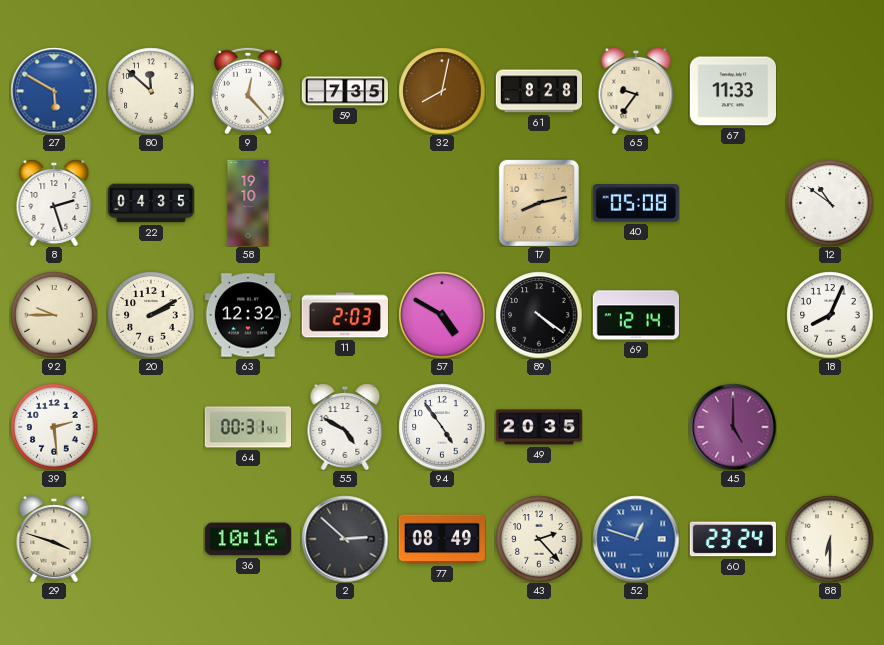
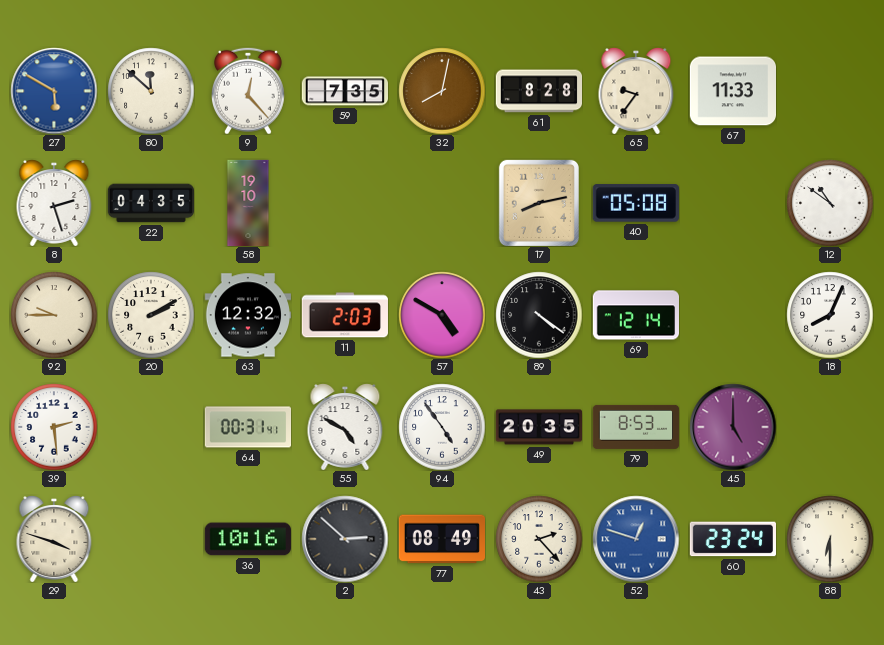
79: none -> 8:53 (636, 427)
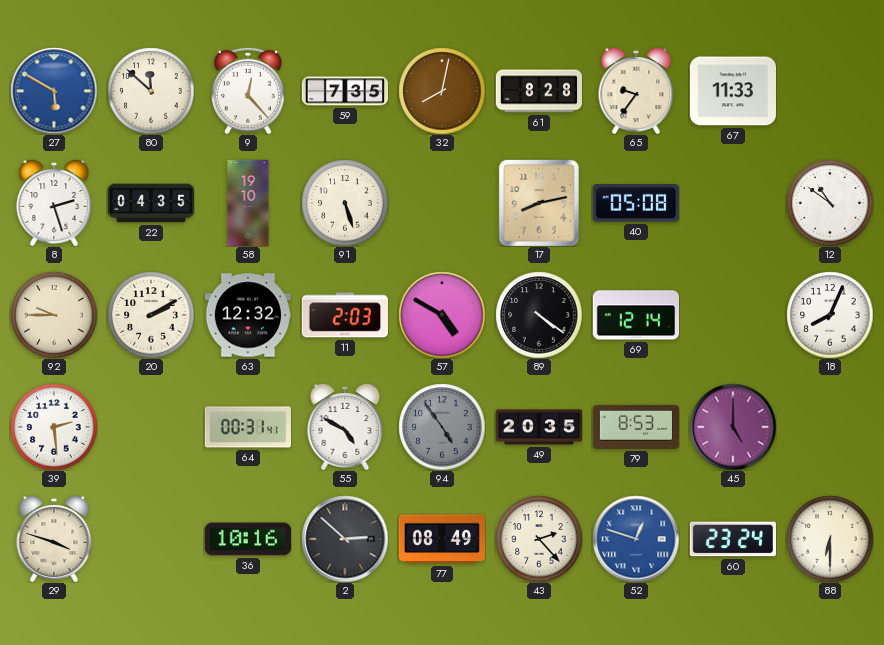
91: none -> 5:27 (345, 203)
94 dial: white -> grey (442, 427)
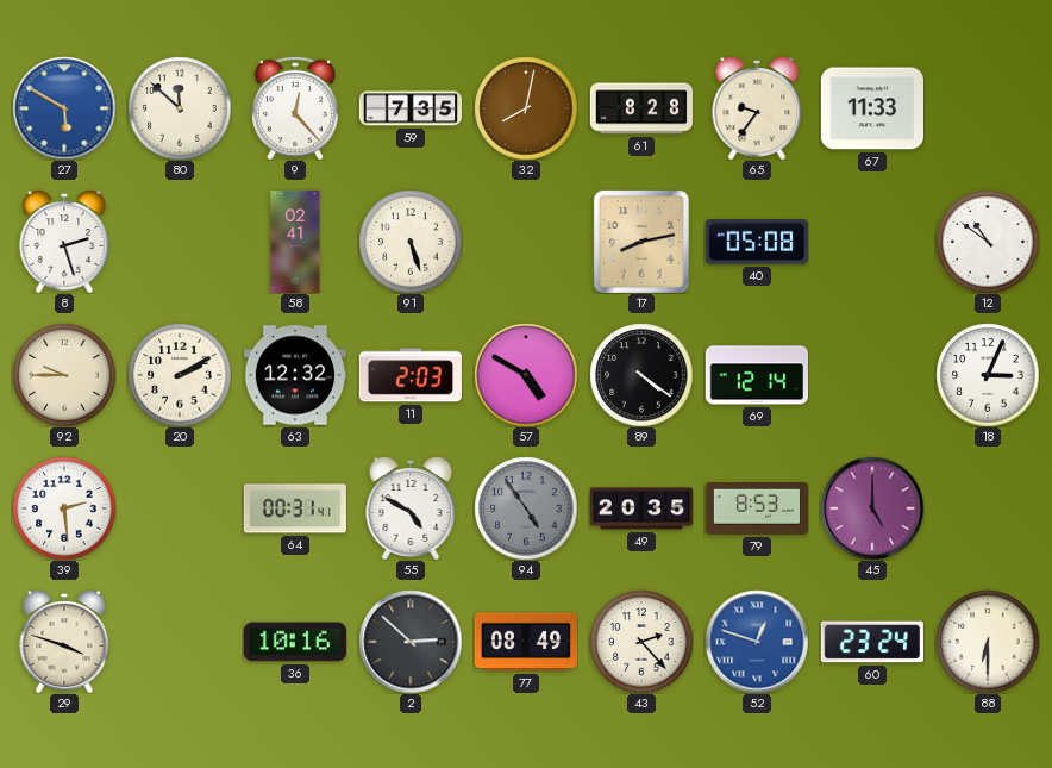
22: 04:35 -> none (150, 203)
58: 19:10 -> 02:41 (295, 242)
18: 8:04 -> 3:04 (988, 375)
